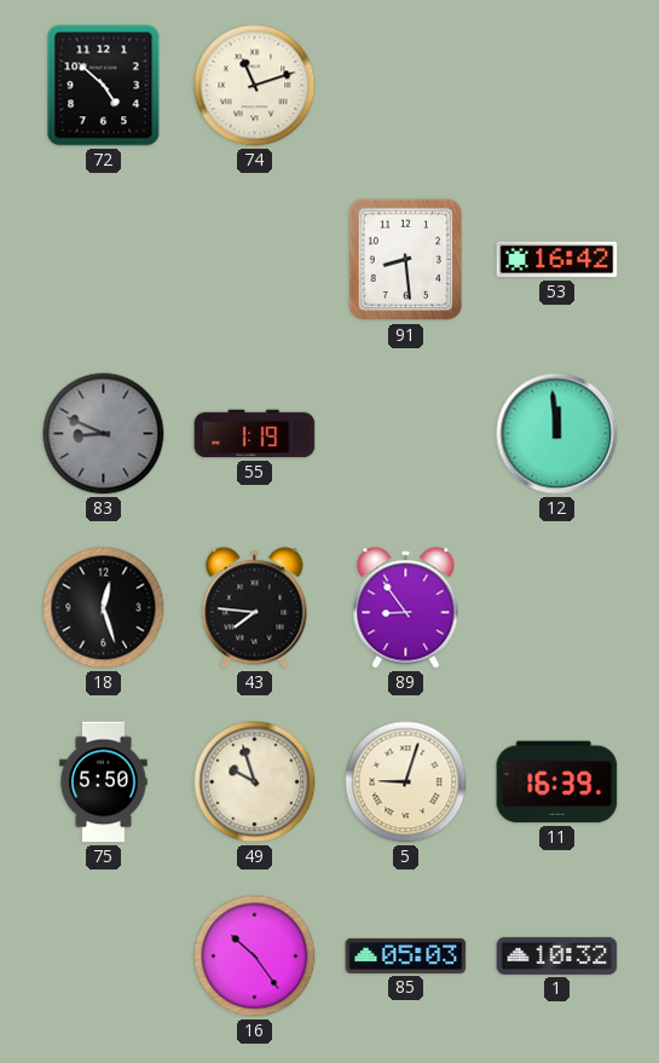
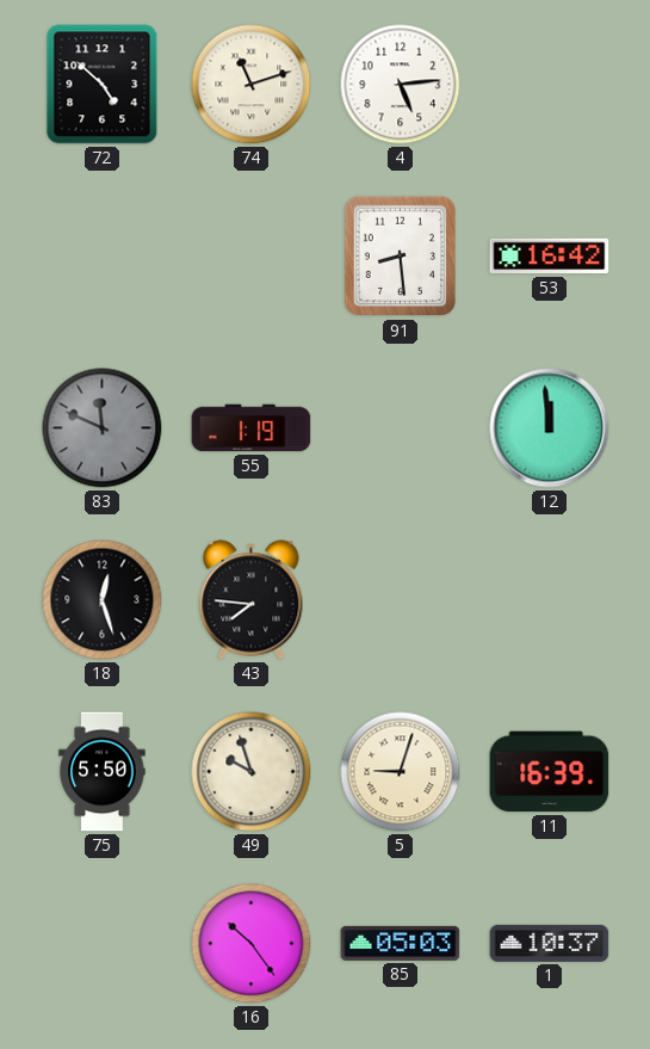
4: none -> 5:14 (401, 85)
83: 8:49 -> 11:49 (103, 428)
89: 8:54 -> none (406, 608)
1: 10:32 -> 10:37 (550, 943)
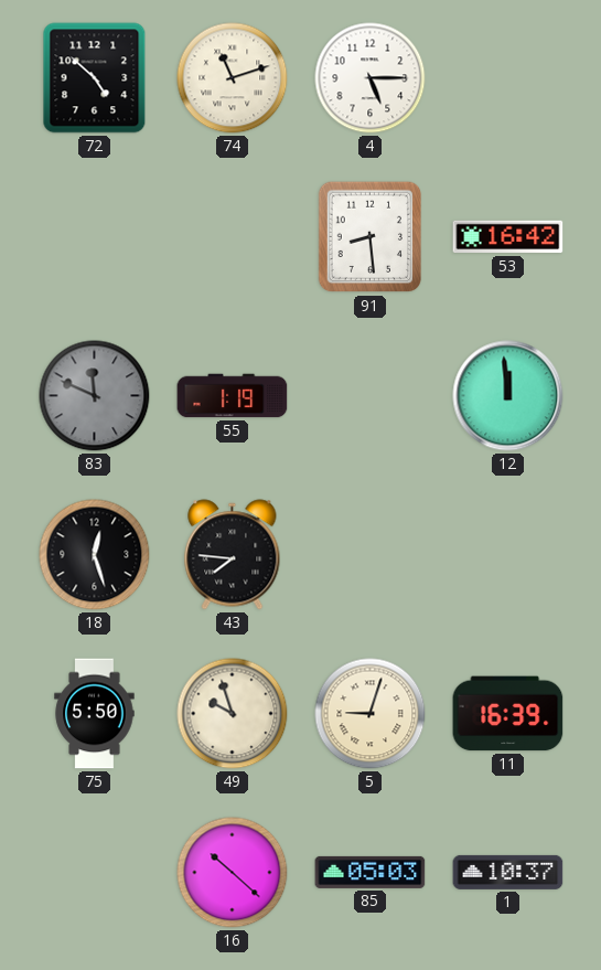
4: 5:14 -> 5:15 (371, 78)
16: 10:24 -> 10:22 (233, 873)
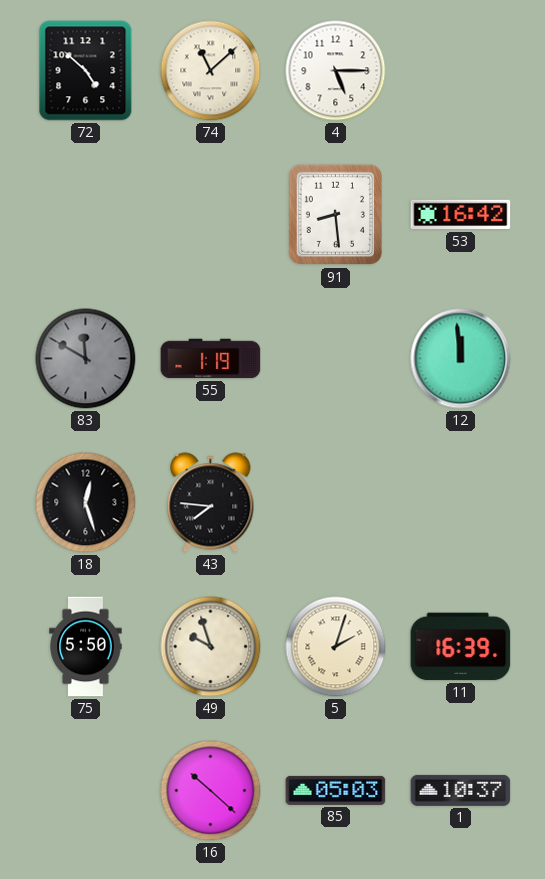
74: 11:12 -> 11:08 (211, 71)
83: 11:49 -> 11:50 (86, 359)
5: 9:03 -> 2:03 (336, 647)
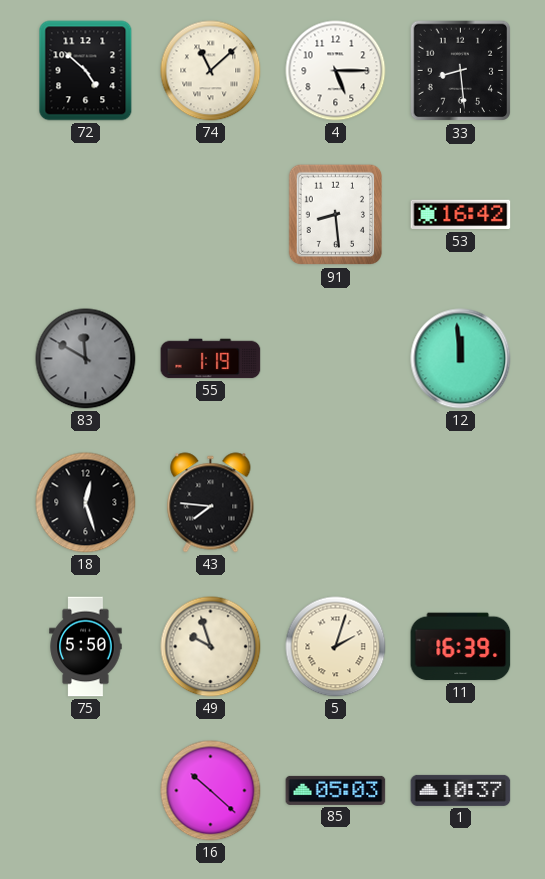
33: none -> 8:29 (461, 71)
